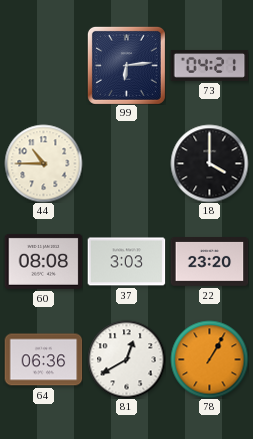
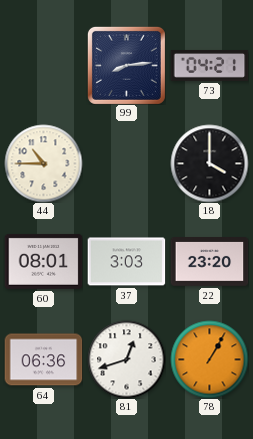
99: 6:14 -> 8:14 (126, 65)
60: 08:08 -> 08:01 (43, 261)
81: 12:40 -> 12:42 (126, 359)
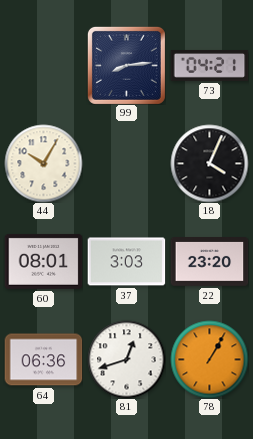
44: 10:45 -> 10:05 (43, 163)
18: 4:00 -> 4:04 (209, 163)
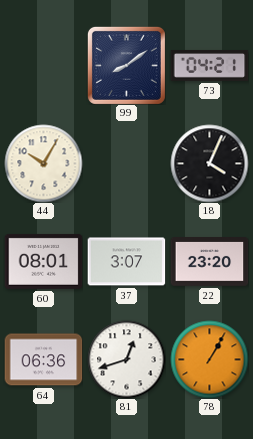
99: 8:14 -> 8:09 (126, 65)
37: 3:03 -> 3:07 (126, 262)
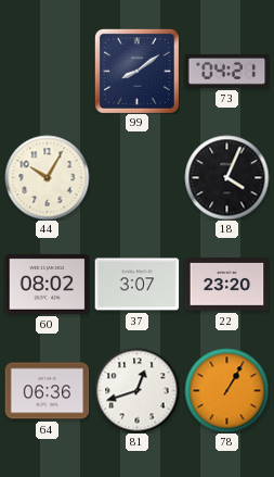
60: 08:01 -> 08:02 (47, 284)
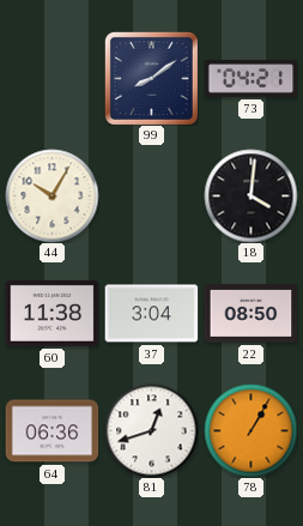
18: 4:04 -> 4:01 (250, 195)
60: 08:02 -> 11:38 (51, 313)
37: 3:07 -> 3:04 (151, 314)
22: 23:20 -> 08:50 (250, 314)
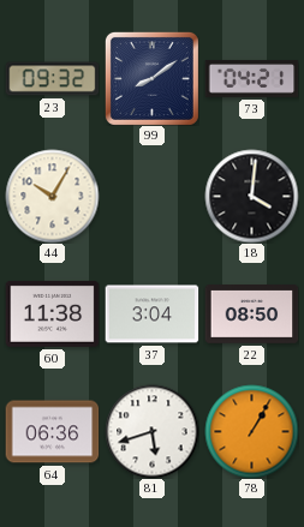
23: none -> 09:32 (52, 79)
81: 12:42 -> 5:42 (151, 431)
